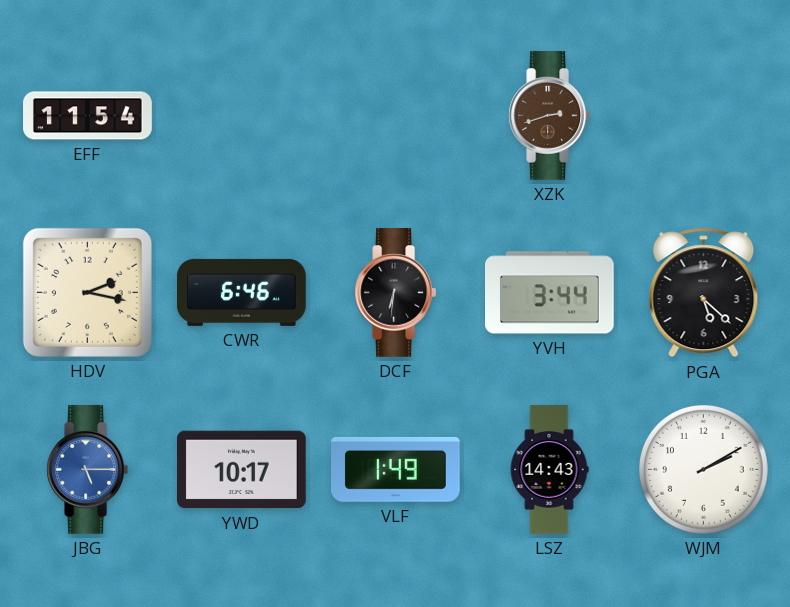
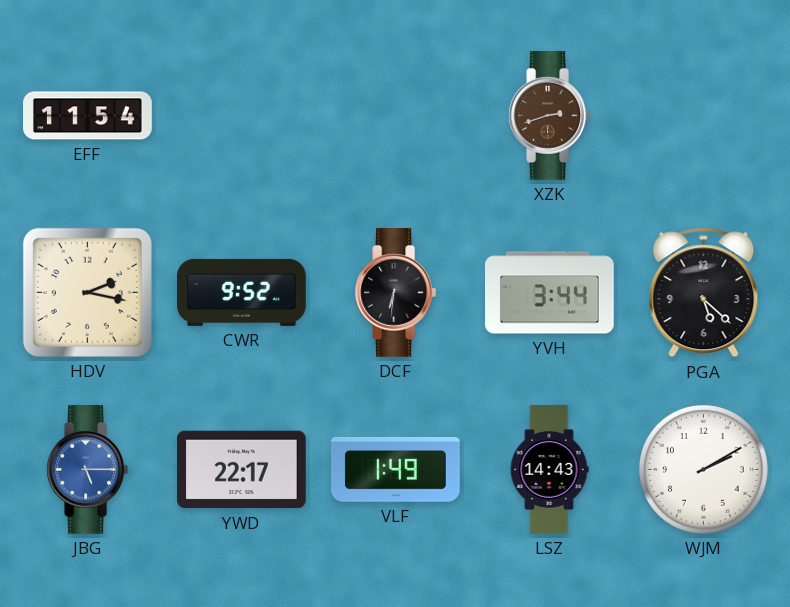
CWR: 6:46 -> 9:52 (242, 292)
YWD: 10:17 -> 22:17 (242, 470)
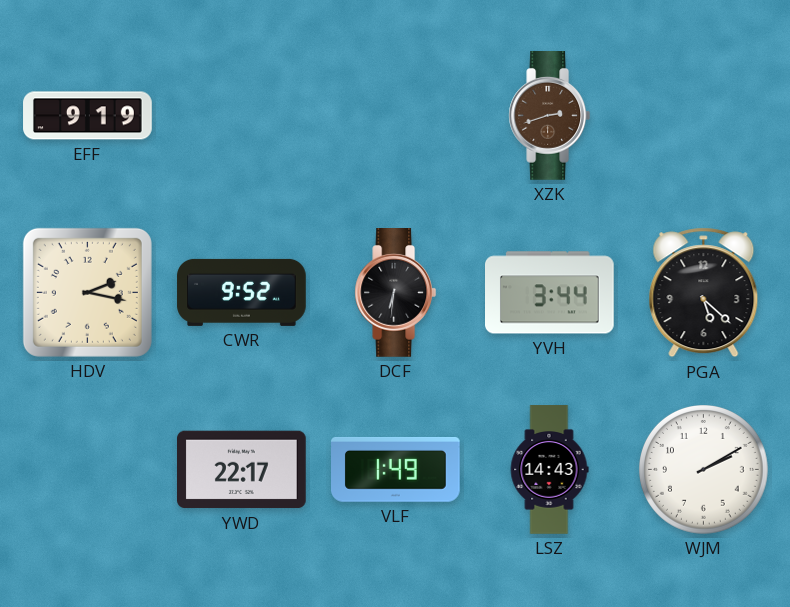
EFF: 11:54 -> 9:19 (88, 116)
JBG: 5:15 -> none (88, 470)
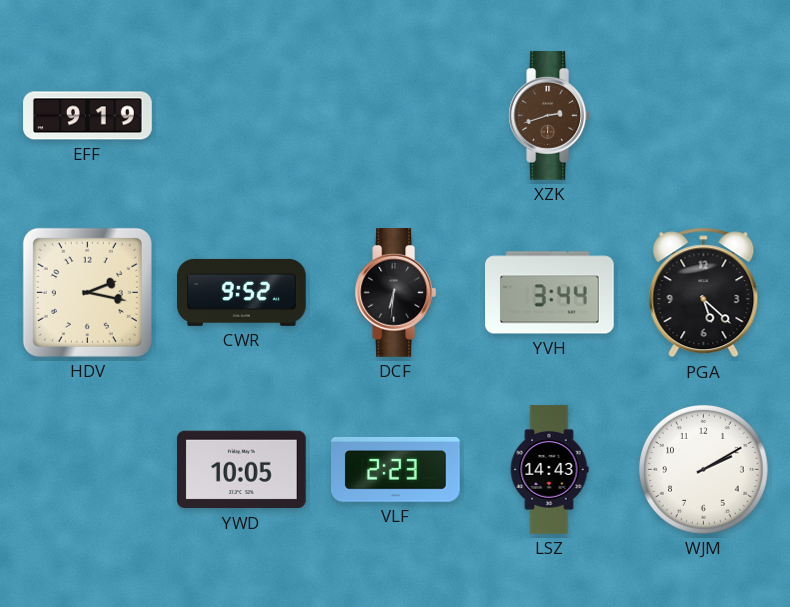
YWD: 22:17 -> 10:05 (242, 470)
VLF: 1:49 -> 2:23 (396, 469)
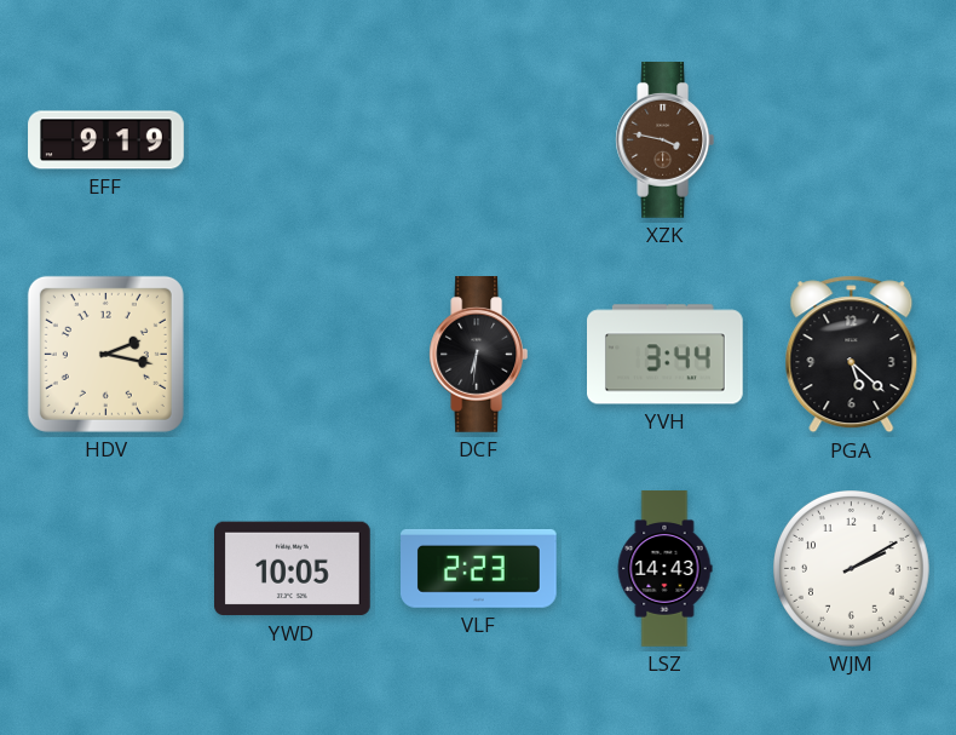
XZK: 2:42 -> 3:47 (666, 140)
CWR: 9:52 -> none (242, 292)
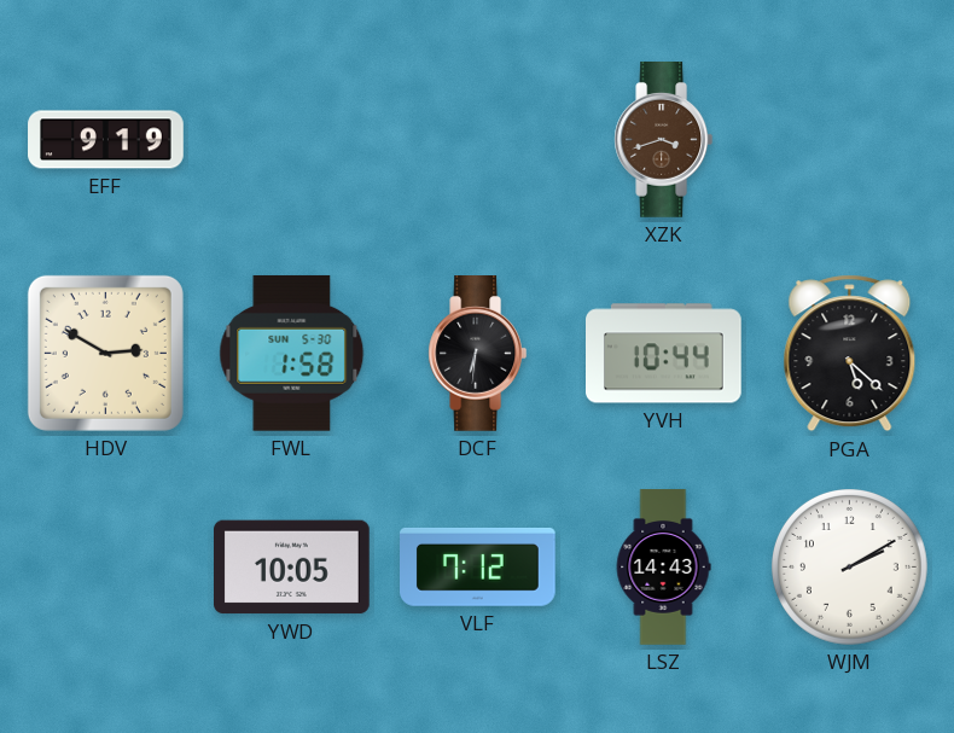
XZK: 3:47 -> 3:42 (664, 140)
HDV: 2:17 -> 2:50 (105, 353)
FWL: none -> 1:58 (292, 353)
YVH: 3:44 -> 10:44 (664, 354)
VLF: 2:23 -> 7:12 (478, 566)
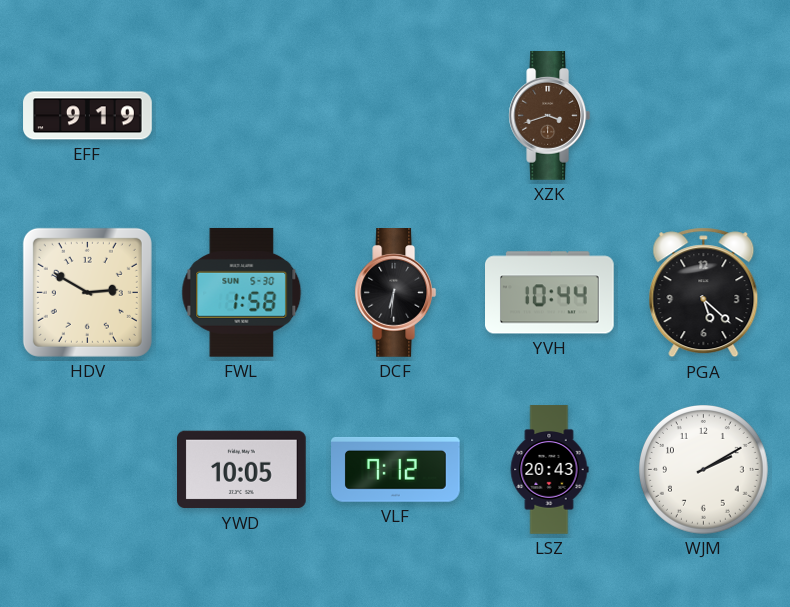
LSZ: 14:43 -> 20:43 (549, 470)
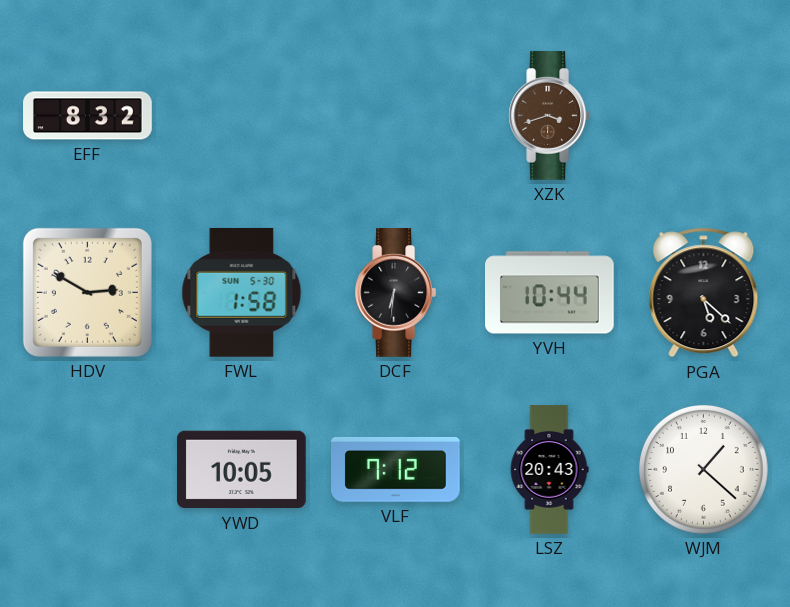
EFF: 9:19 -> 8:32 (88, 116)
WJM: 2:10 -> 1:22 (704, 470)
